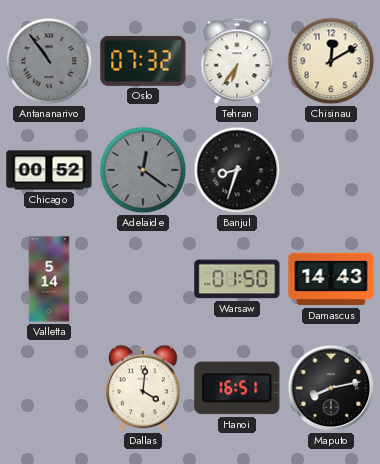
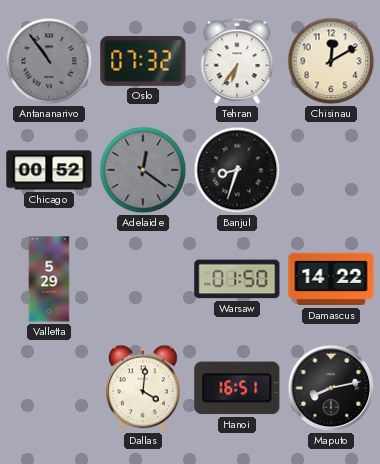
Valletta: 5:14 -> 5:29 (49, 279)
Damascus: 14:43 -> 14:22 (331, 279)
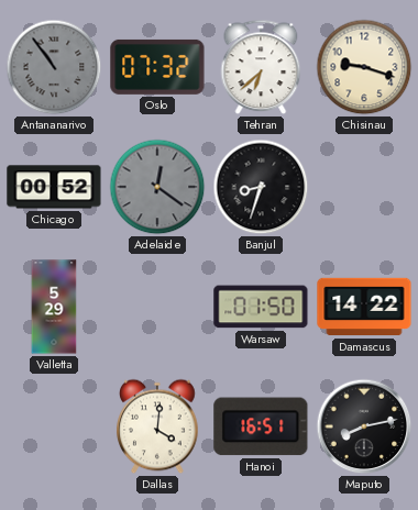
Tehran: 6:36 -> 6:38 (261, 67)
Chisinau: 12:10 -> 9:18 (364, 67)
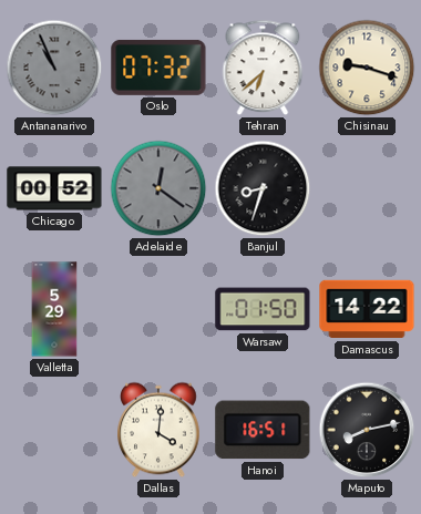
Antananarivo: 10:54 -> 10:56 (54, 68)
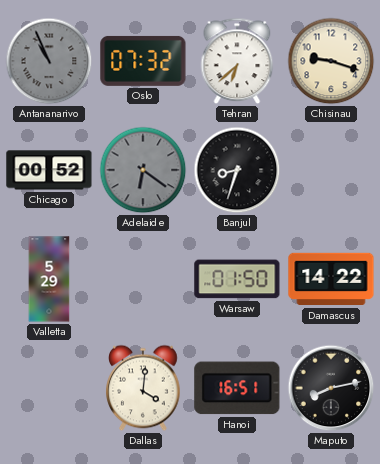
Adelaide: 12:21 -> 6:21 (143, 170)
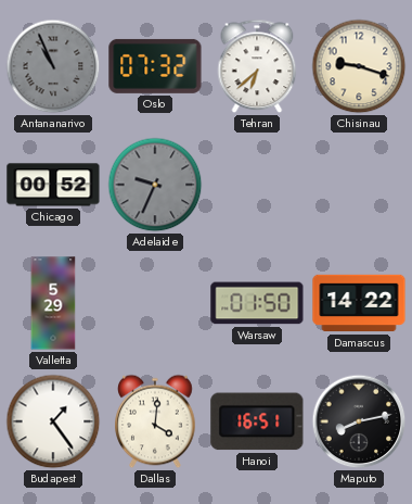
Adelaide: 6:21 -> 9:34 (155, 185)
Banjul: 8:33 -> none (237, 170)
Budapest: none -> 1:24 (53, 421)
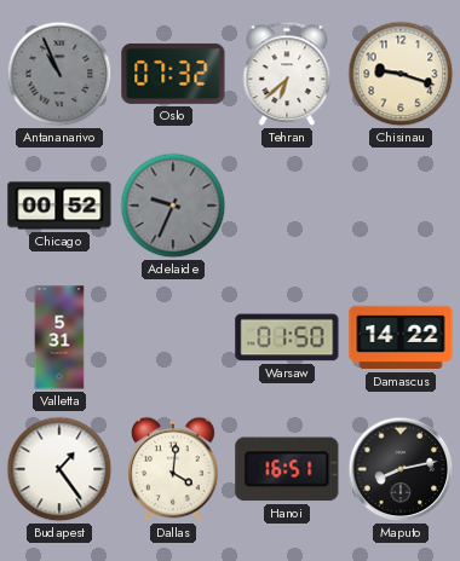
Valletta: 5:29 -> 5:31 (59, 337)
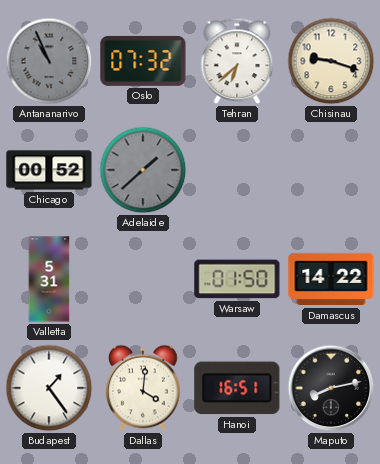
Adelaide: 9:34 -> 1:38 (143, 170)
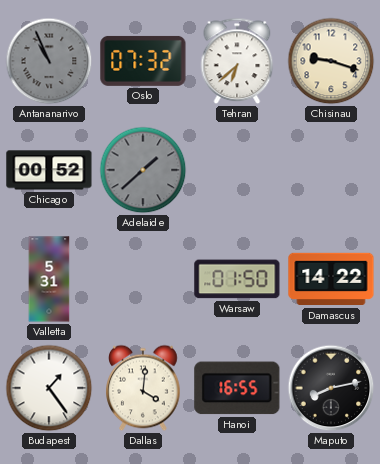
Hanoi: 16:51 -> 16:55 (237, 388)
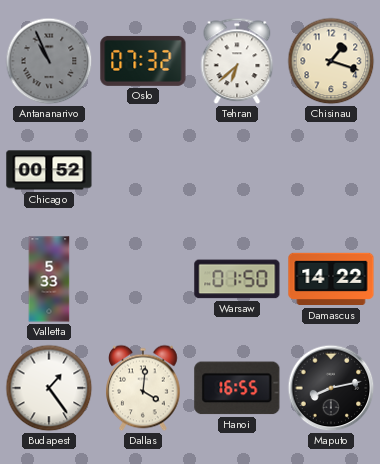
Chisinau: 9:18 -> 1:18 (331, 61)
Adelaide: 1:38 -> none (143, 170)
Valletta: 5:31 -> 5:33 (49, 279)
